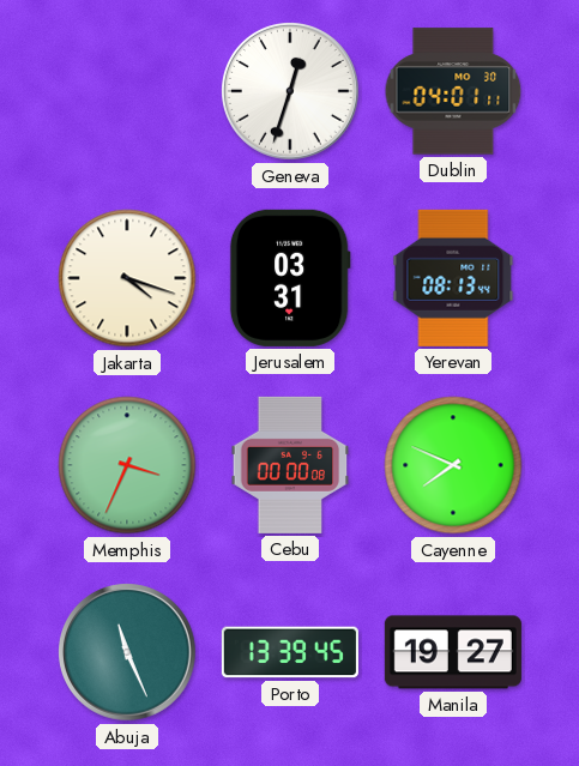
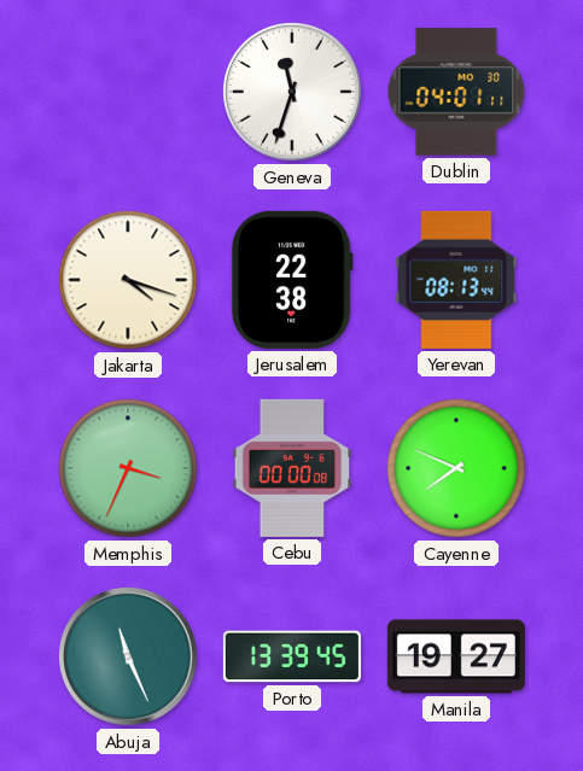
Geneva: 12:33 -> 11:33 (293, 93)
Jerusalem: 03:31 -> 22:38 (292, 280)
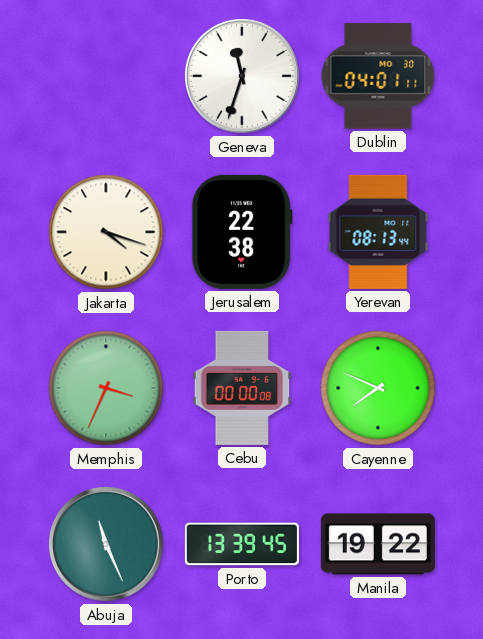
Manila: 19:27 -> 19:22 (378, 544)
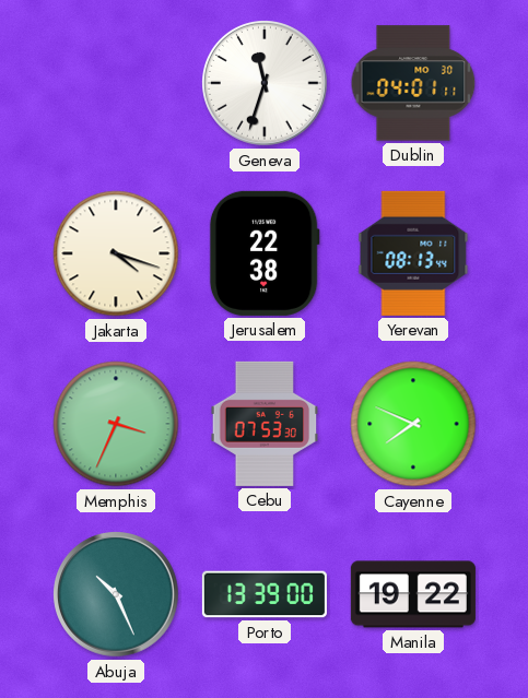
Cebu: 00:00 -> 07:53 (265, 424)
Abuja: 11:26 -> 10:26 (117, 595)
Porto: 13:39:45 -> 13:39:00 (265, 594)
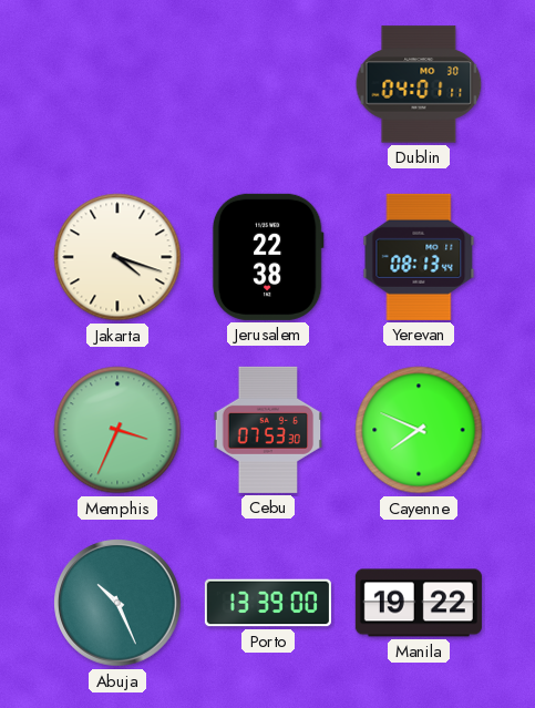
Geneva: 11:33 -> none (266, 84)
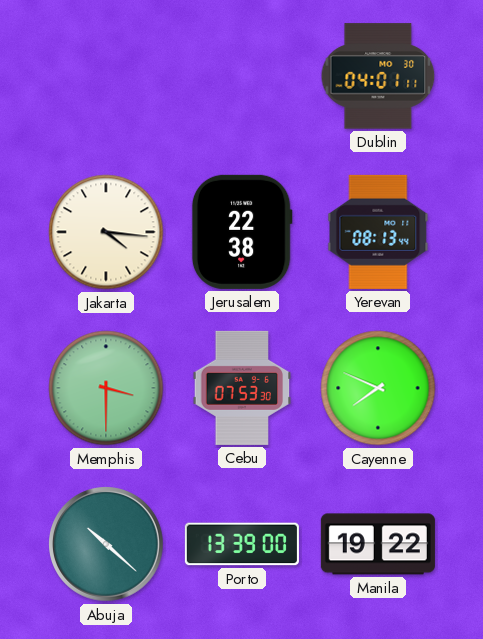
Jakarta: 4:18 -> 4:16 (106, 232)
Memphis: 3:34 -> 3:30 (106, 388)
Abuja: 10:26 -> 10:22 (107, 545)
